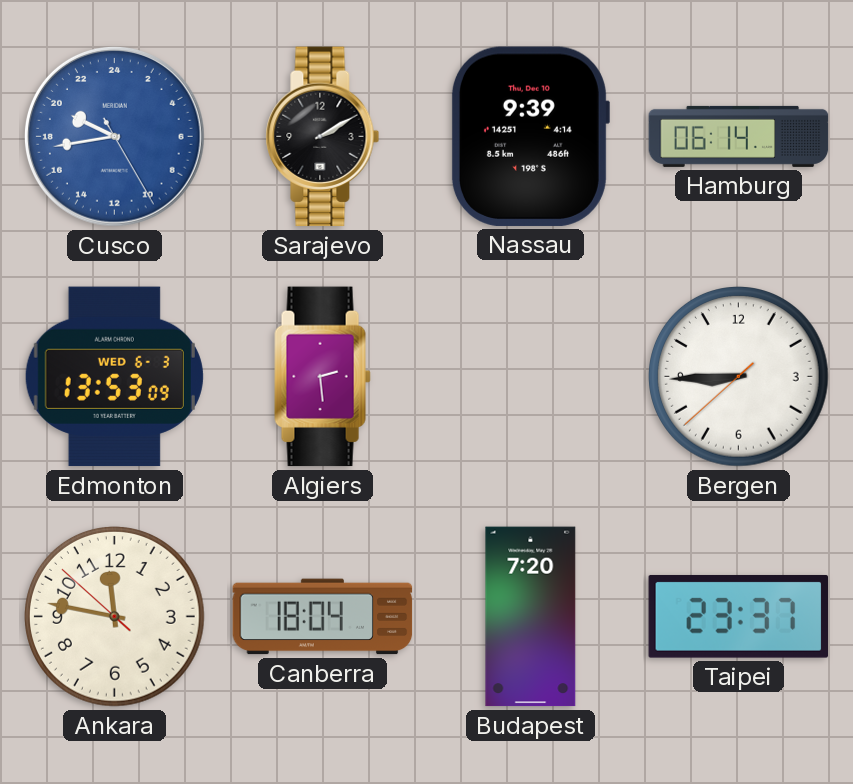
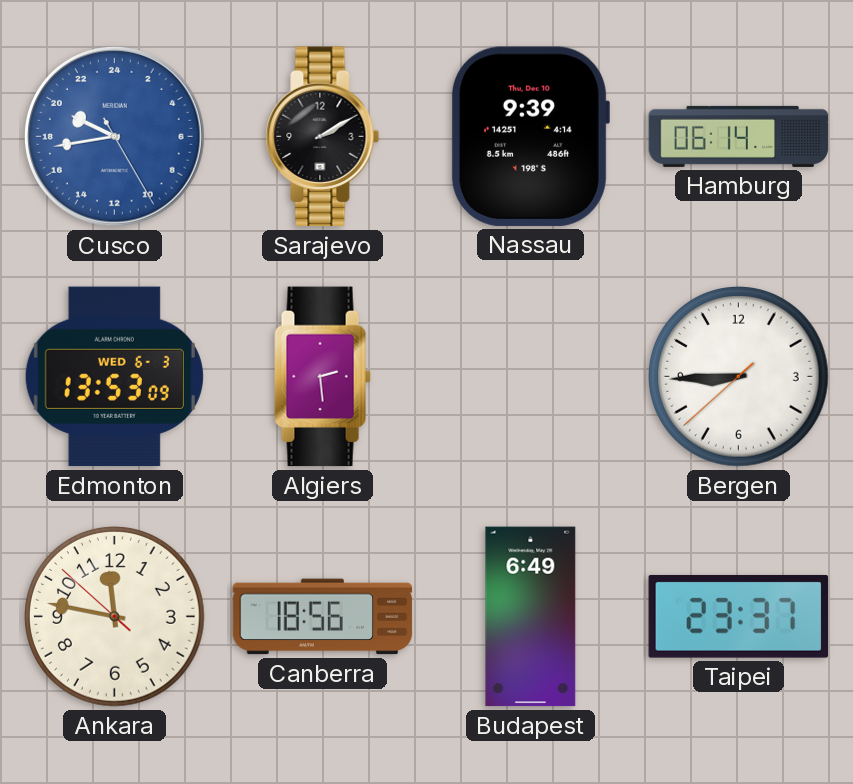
Canberra: 18:04 -> 18:56 (323, 617)
Budapest: 7:20 -> 6:49 (531, 617)
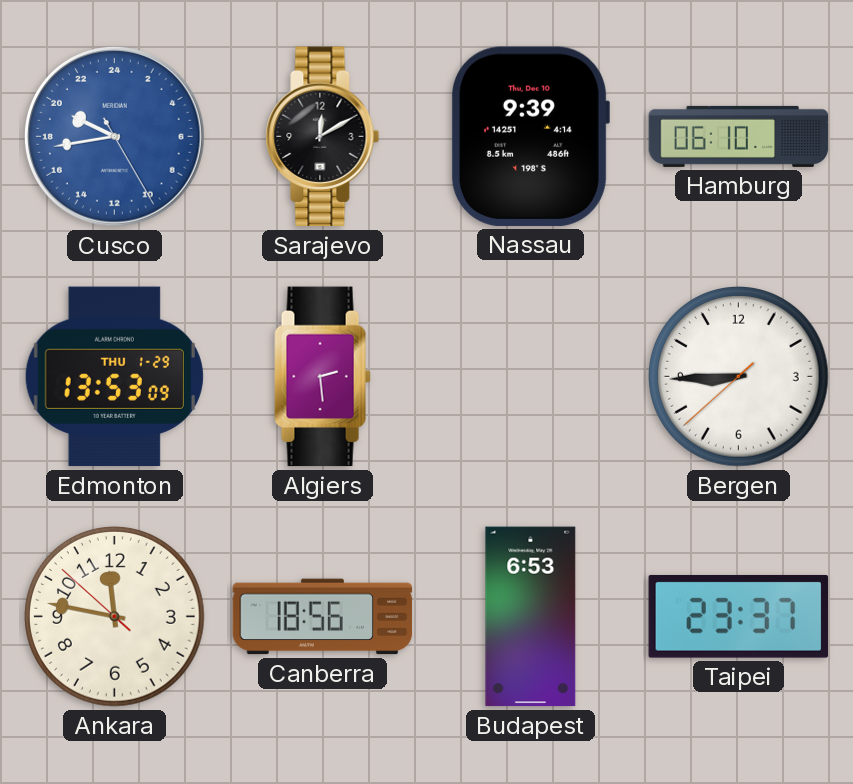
Sarajevo: 2:10 -> 12:10 (323, 137)
Hamburg: 06:14 -> 06:10 (739, 136)
Edmonton date: WED 6-3 -> THU 1-29 (114, 377)
Budapest: 6:49 -> 6:53 (531, 617)
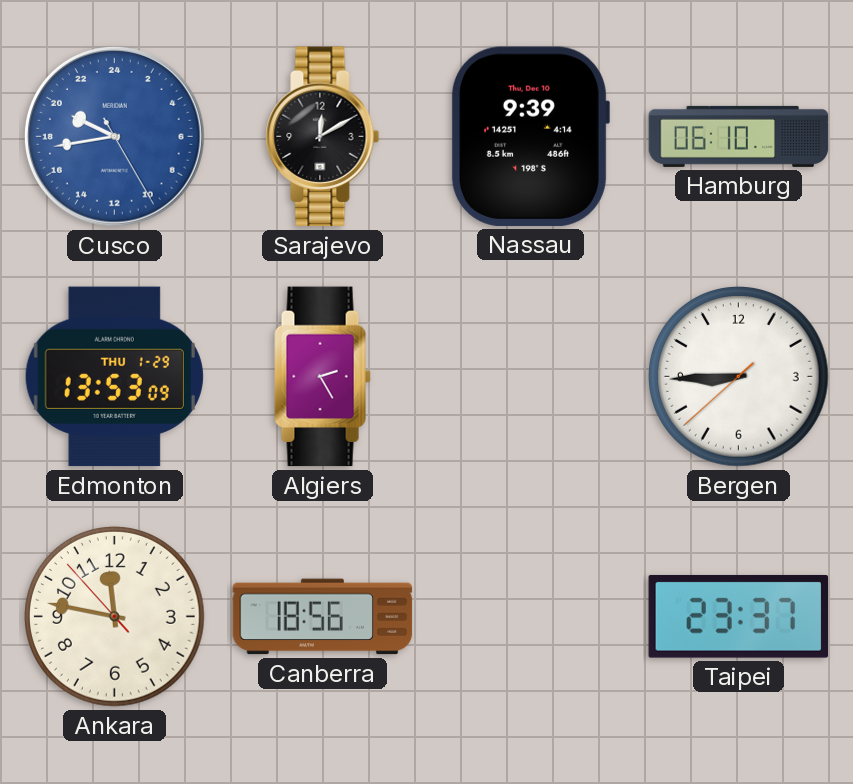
Algiers: 2:29 -> 2:25 (323, 377)
Ankara: 11:46:52 -> 11:46:53 (115, 617)
Budapest: 6:53 -> none (531, 617)
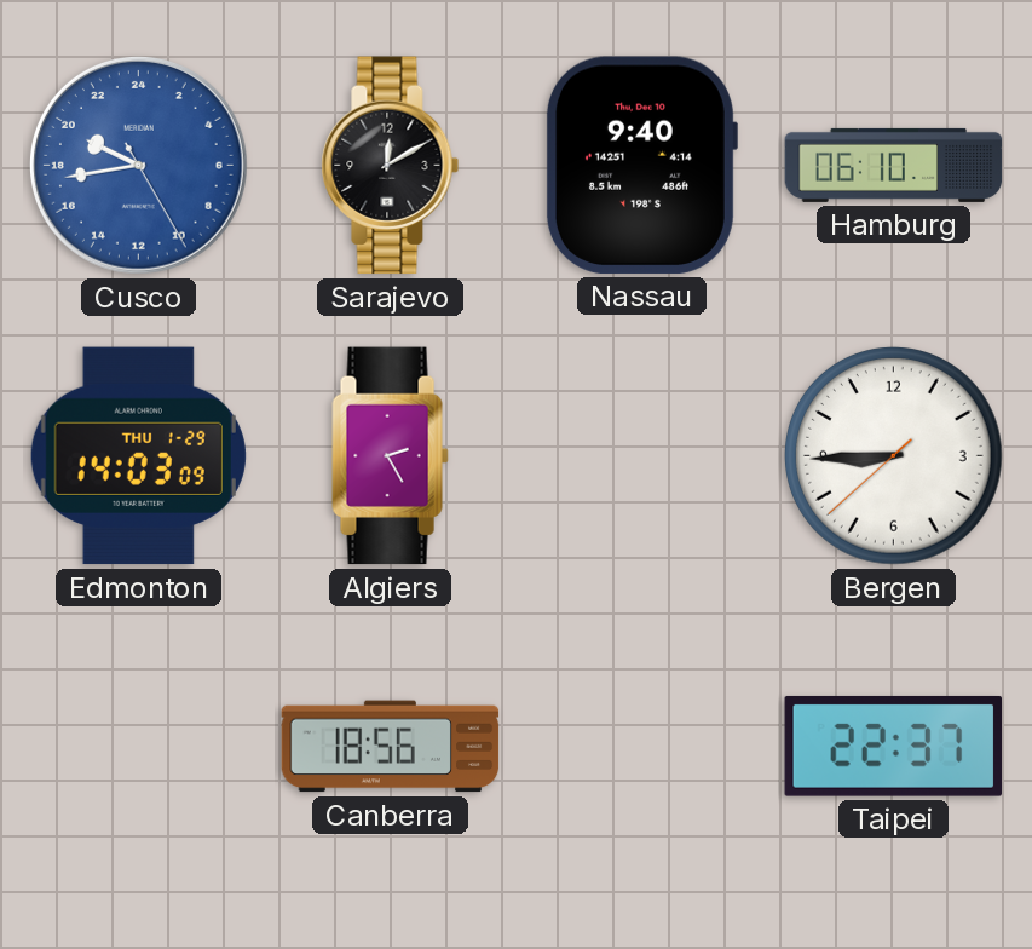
Nassau: 9:39 -> 9:40 (641, 165)
Edmonton: 13:53 -> 14:03 (138, 456)
Ankara: 11:46 -> none (115, 617)
Taipei: 23:37 -> 22:37 (894, 746)
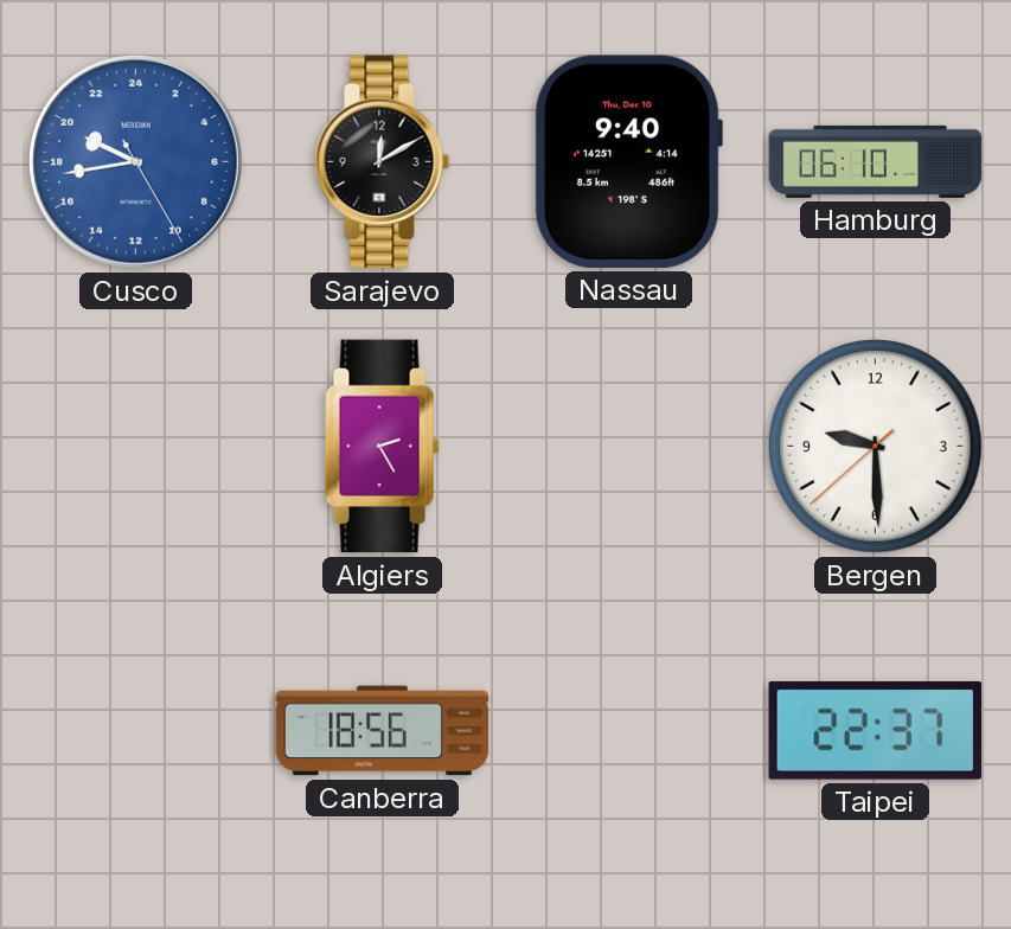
Edmonton: 14:03 -> none (138, 456)
Bergen: 8:44 -> 9:29 (876, 447)
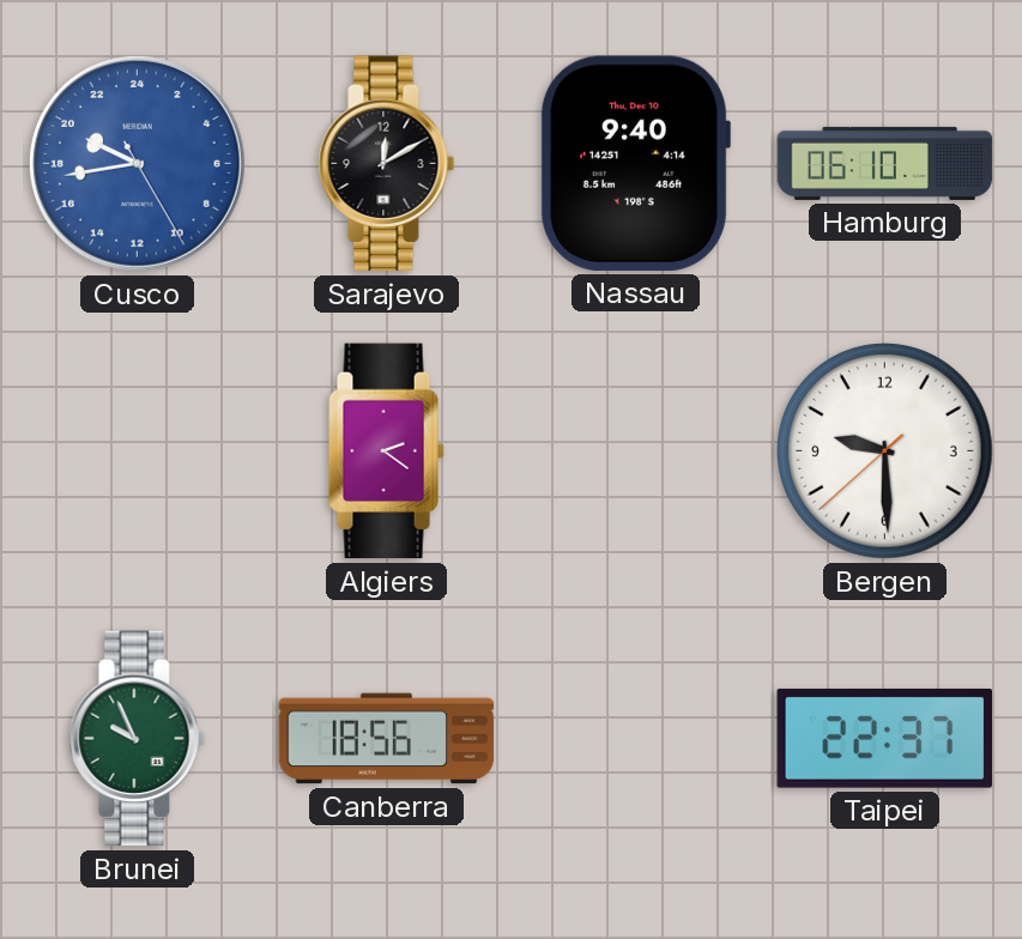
Algiers: 2:25 -> 2:21 (387, 452)
Brunei: none -> 9:56 (138, 739)
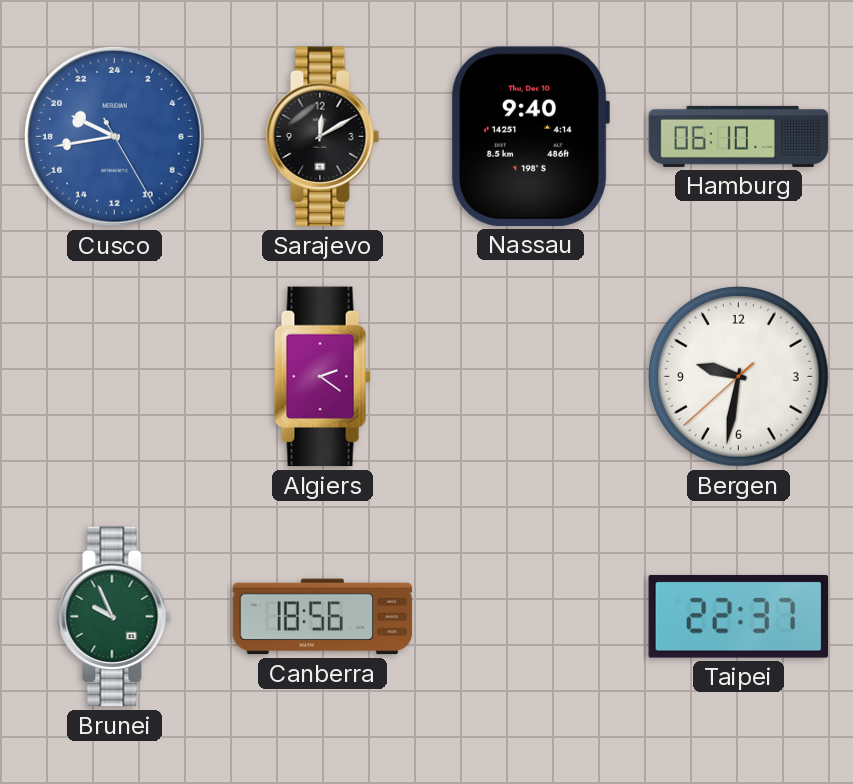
Bergen: 9:29 -> 9:31 (739, 377)
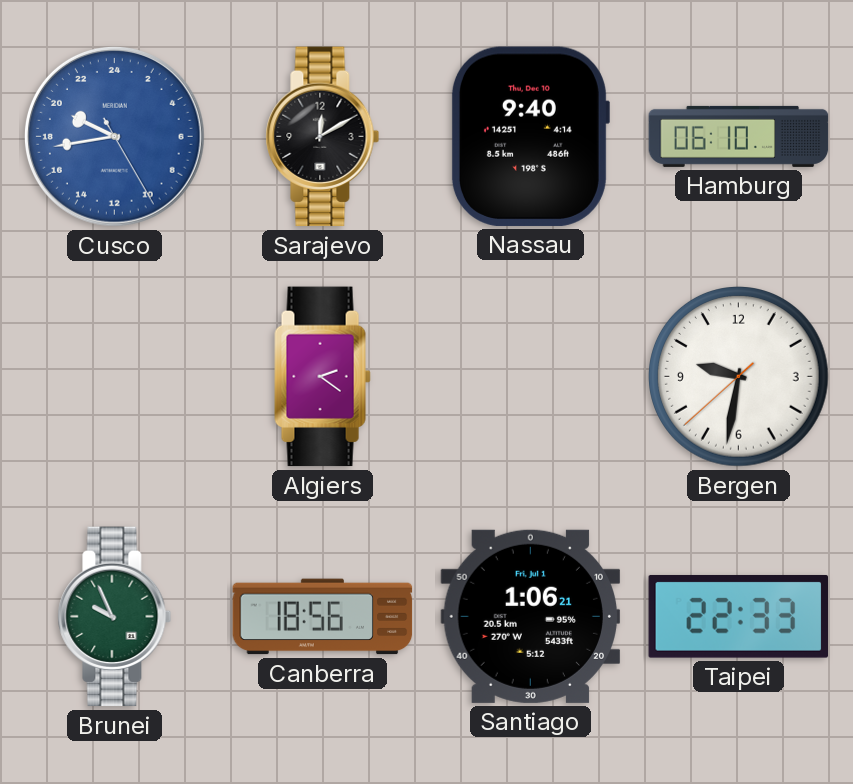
Santiago: none -> 1:06 (531, 616)
Taipei: 22:37 -> 22:33 (739, 616)
